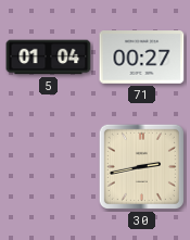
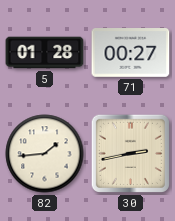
5: 01:04 -> 01:28 (45, 53)
82: none -> 1:44 (45, 154)
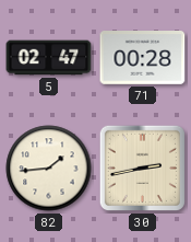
5: 01:28 -> 02:47 (49, 58)
71: 00:27 -> 00:28 (143, 58)
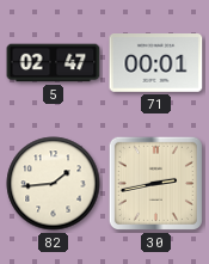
71: 00:28 -> 00:01 (156, 63)
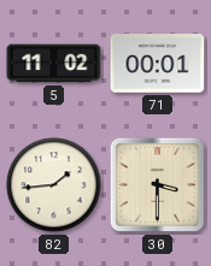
5: 02:47 -> 11:02 (54, 64)
30: 2:43 -> 3:30 (157, 184)
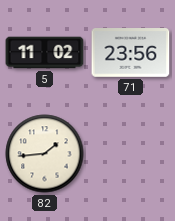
71: 00:01 -> 23:56 (131, 53)
30: 3:30 -> none (157, 184)
